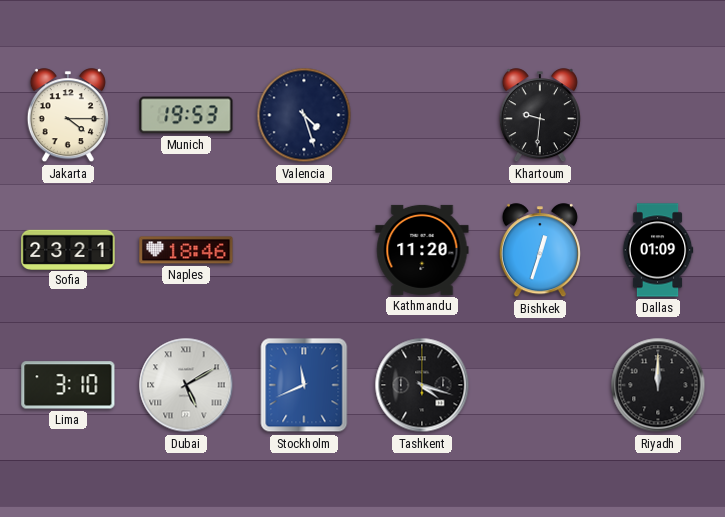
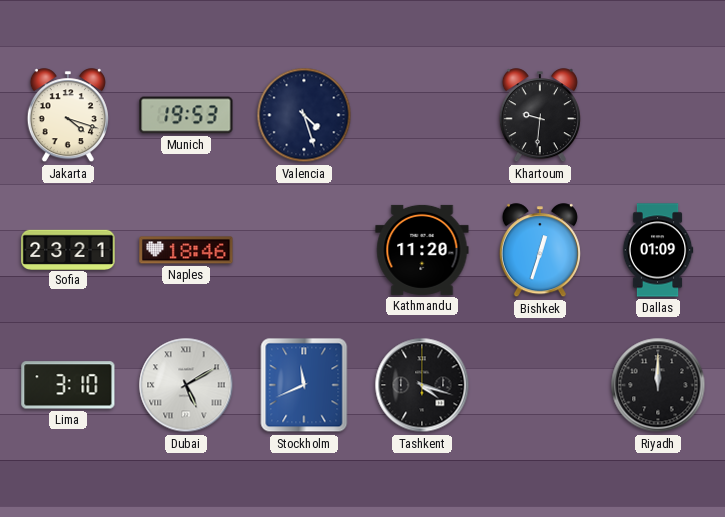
Jakarta: 4:15 -> 4:18 (68, 116)
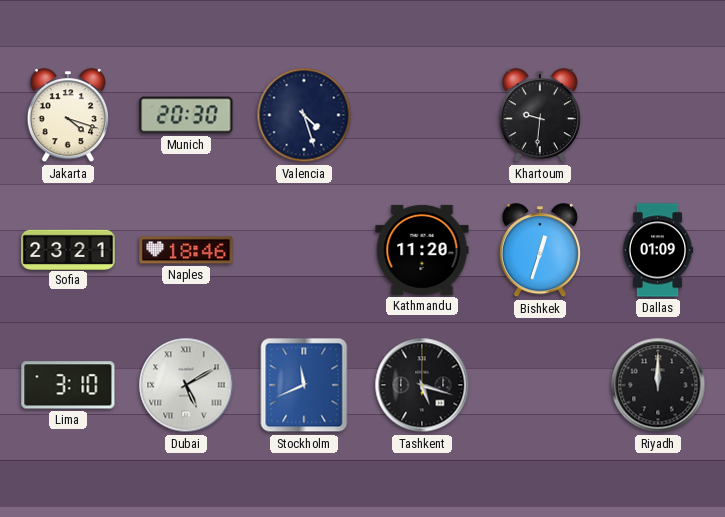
Munich: 19:53 -> 20:30 (186, 115)
Tashkent: 4:18 -> 5:18 (422, 385)
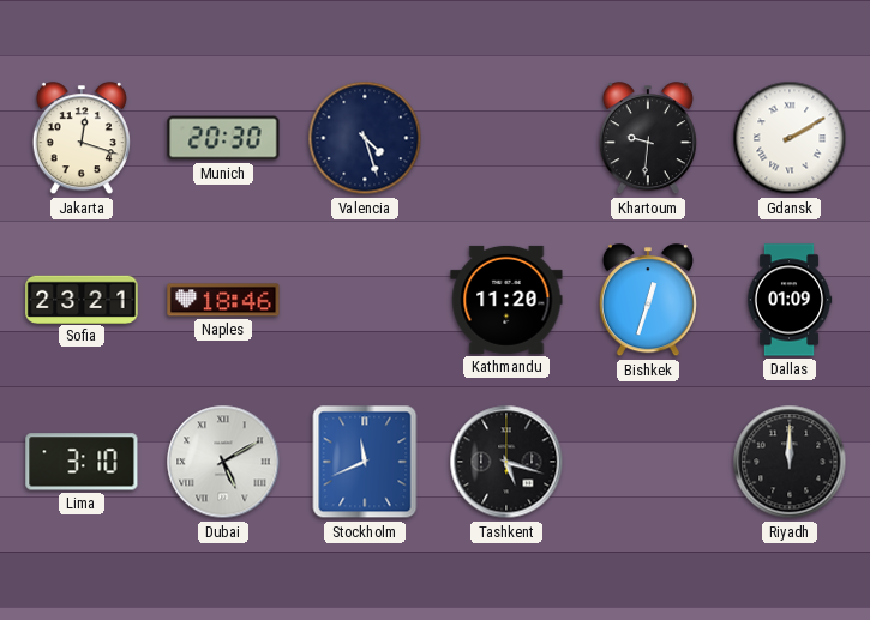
Jakarta: 4:18 -> 12:18 (82, 139)
Gdansk: none -> 2:10 (790, 138)
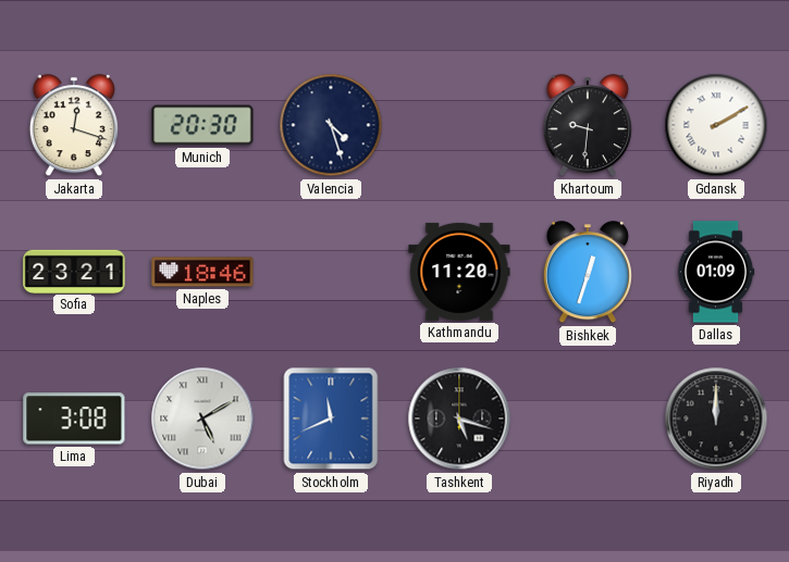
Lima: 3:10 -> 3:08 (74, 419)
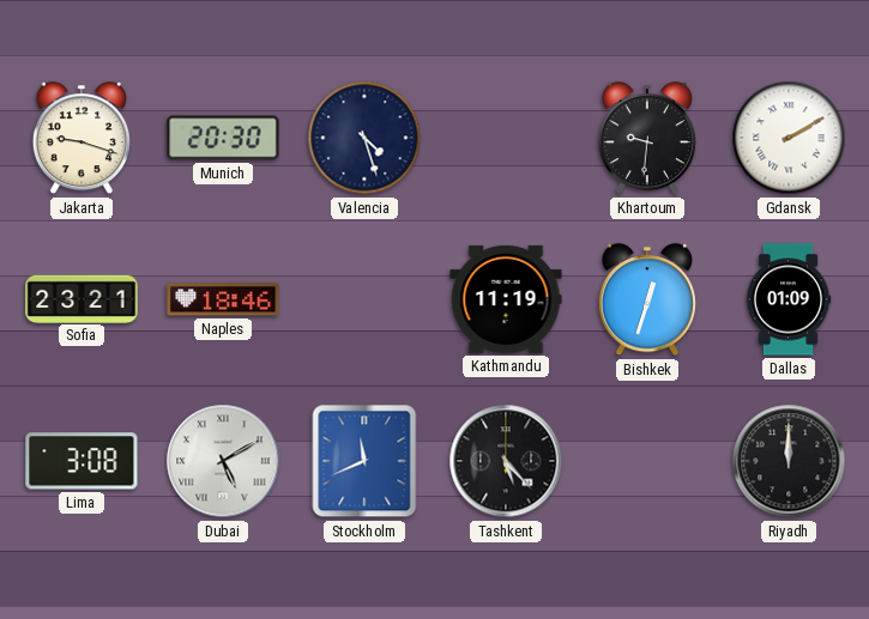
Jakarta: 12:18 -> 9:18 (82, 139)
Kathmandu: 11:20 -> 11:19 (506, 299)
Tashkent: 5:18 -> 5:23 (506, 461)
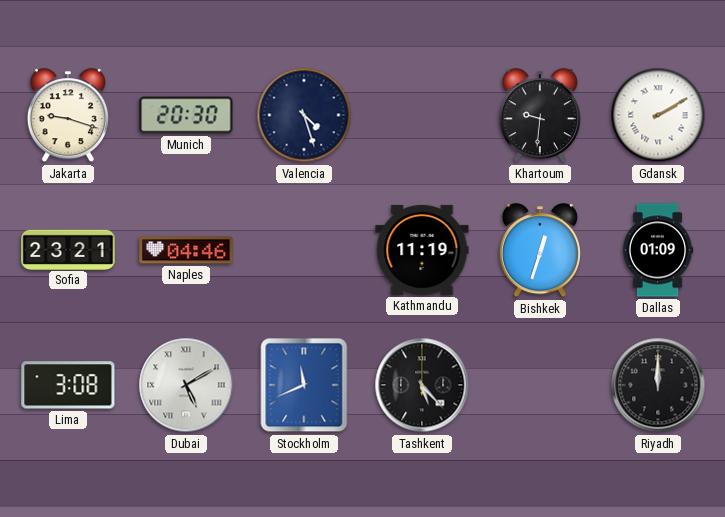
Naples: 18:46 -> 04:46 (186, 250)
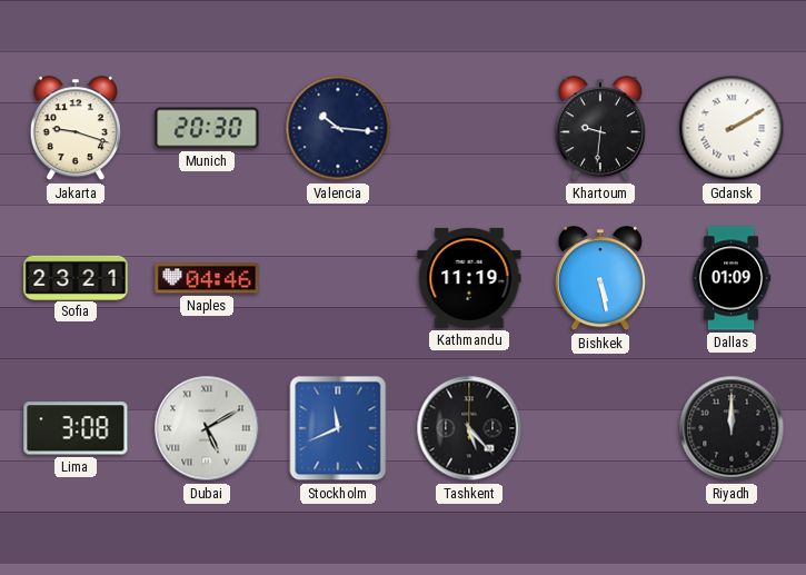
Valencia: 4:27 -> 10:16 (338, 128)
Bishkek: 12:33 -> 5:28 (600, 279)
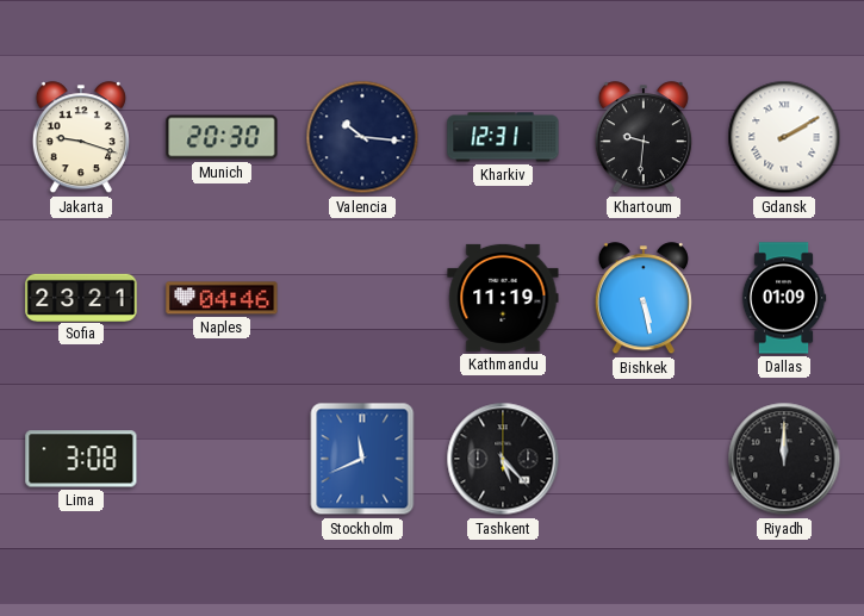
Kharkiv: none -> 12:31 (503, 137)
Dubai: 5:10 -> none (207, 428)
